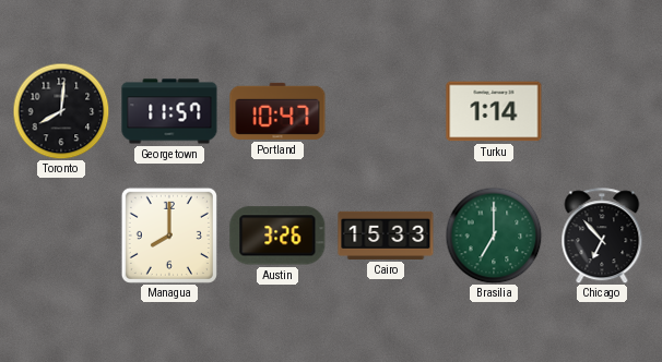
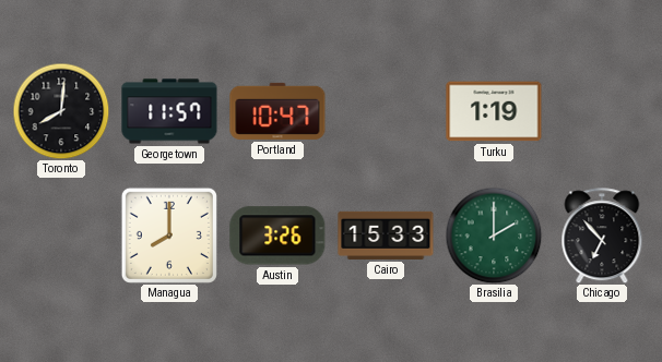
Turku: 1:14 -> 1:19 (494, 111)
Brasilia: 7:00 -> 2:00 (494, 236)
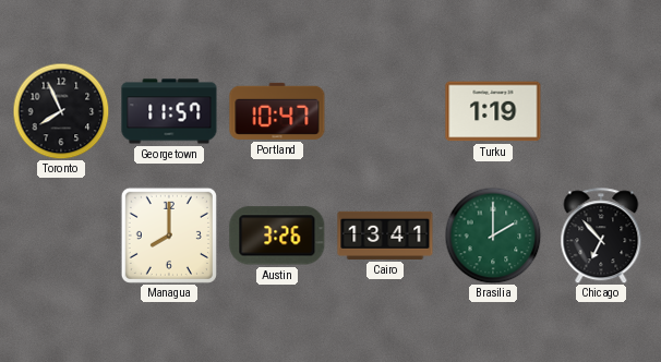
Toronto: 8:01 -> 7:56 (61, 111)
Cairo: 15:33 -> 13:41 (385, 236)
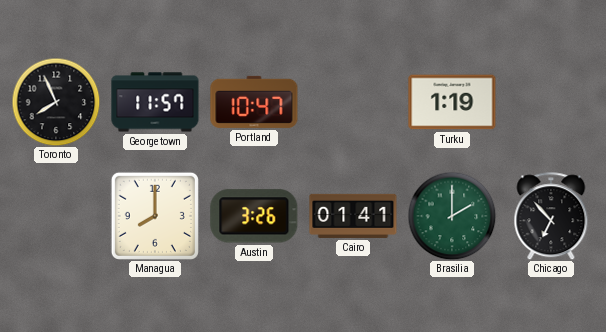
Cairo: 13:41 -> 01:41 (353, 216)
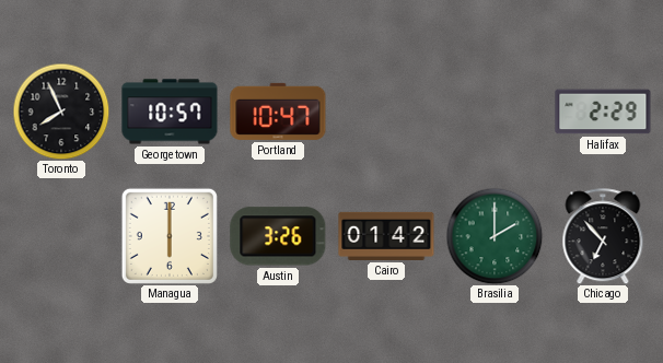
Georgetown: 11:57 -> 10:57 (170, 112)
Turku: 1:19 -> none (452, 102)
Halifax: none -> 2:29 (603, 112)
Managua: 8:00 -> 6:00 (170, 236)
Cairo: 01:41 -> 01:42 (386, 236)
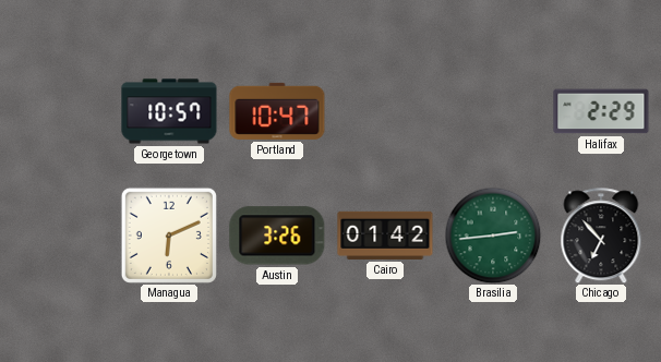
Toronto: 7:56 -> none (61, 112)
Managua: 6:00 -> 6:11 (169, 236)
Brasilia: 2:00 -> 2:44 (493, 236)
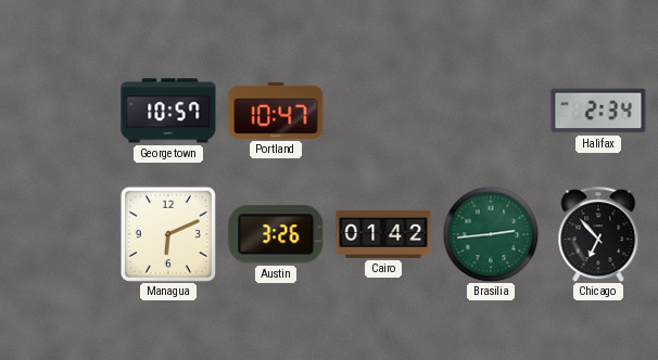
Halifax: 2:29 -> 2:34 (598, 111)
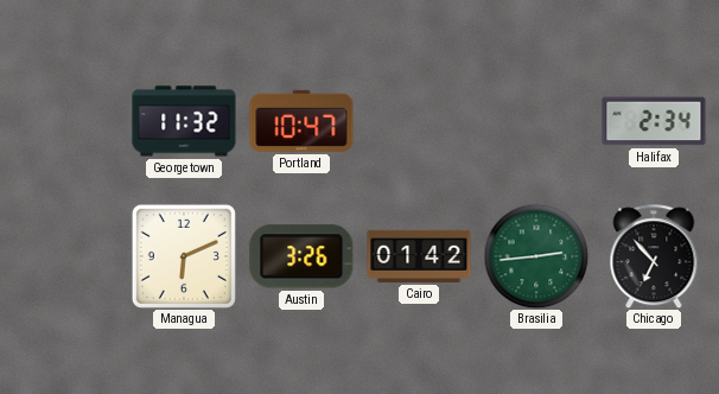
Georgetown: 10:57 -> 11:32 (184, 121)
